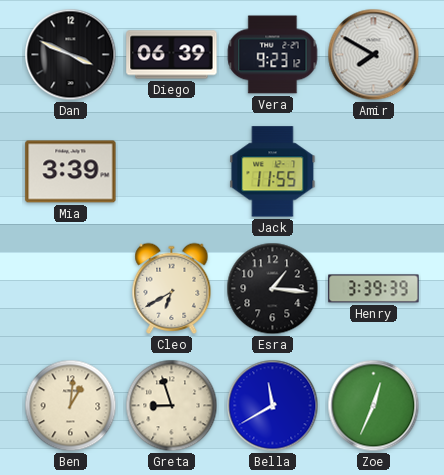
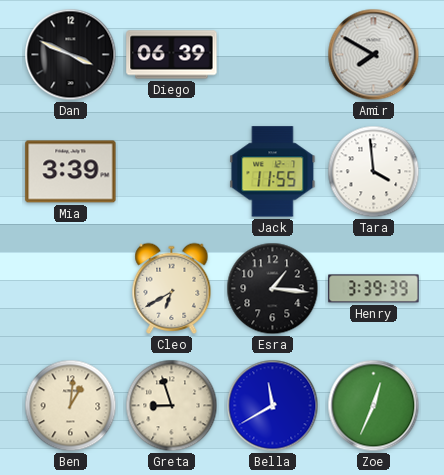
Vera: 9:23 -> none (273, 55)
Tara: none -> 3:59 (374, 172)
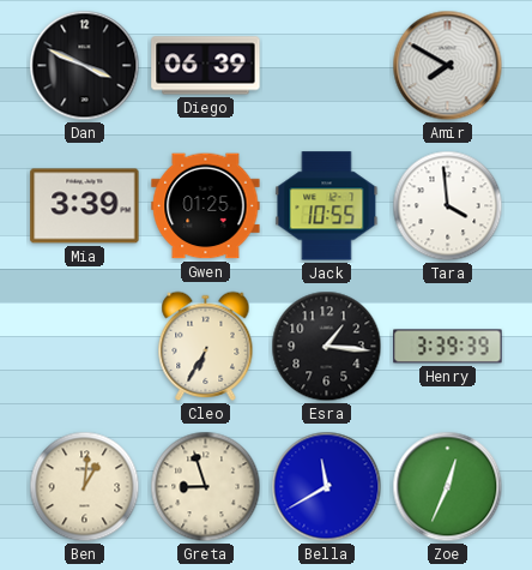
Gwen: none -> 01:25 (206, 206)
Jack: 11:55 -> 10:55 (327, 206)
Cleo: 6:40 -> 6:35 (206, 346)
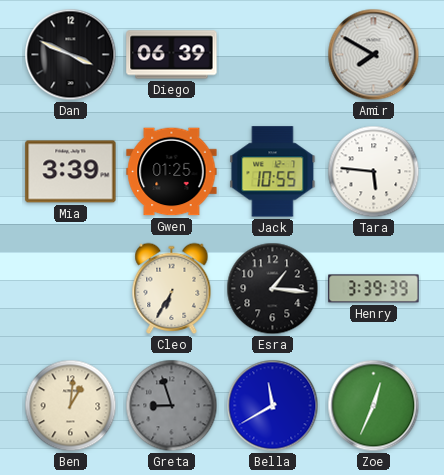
Tara: 3:59 -> 5:46 (374, 172)
Greta dial: cream -> grey (172, 406)
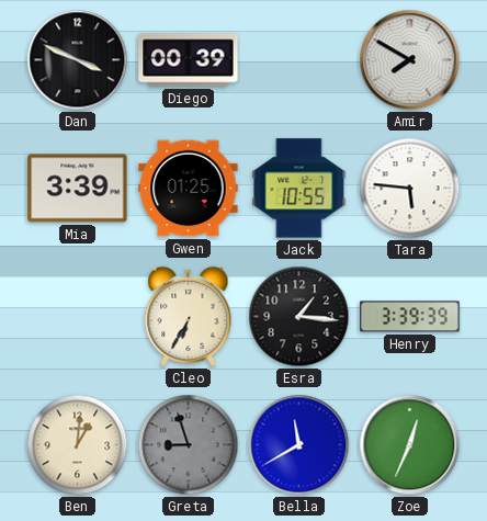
Diego: 06:39 -> 00:39 (189, 60)
